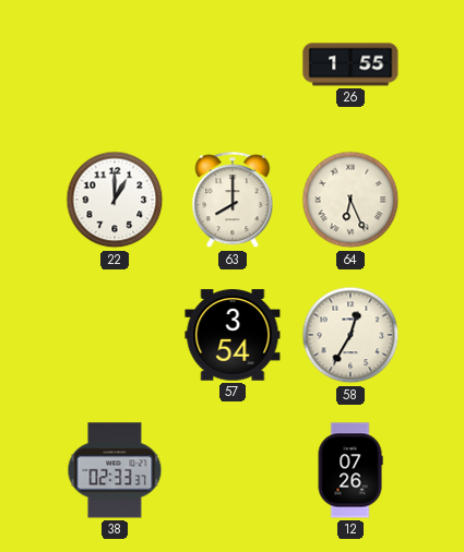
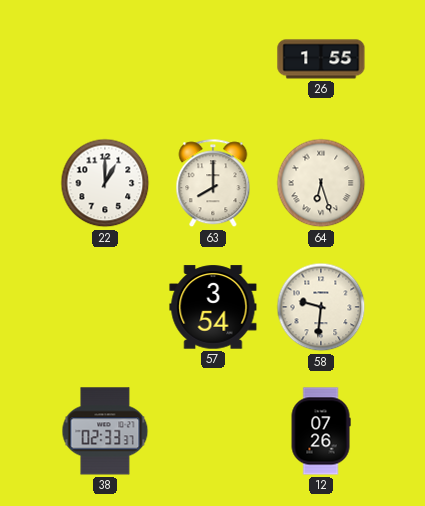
64: 6:26 -> 6:27 (321, 183)
58: 12:35 -> 9:31 (321, 307)
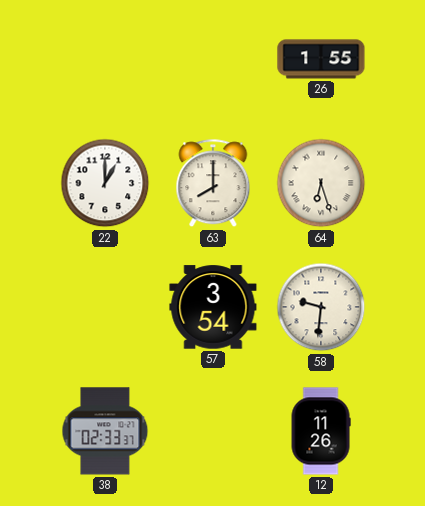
12: 07:26 -> 11:26 (321, 431)
